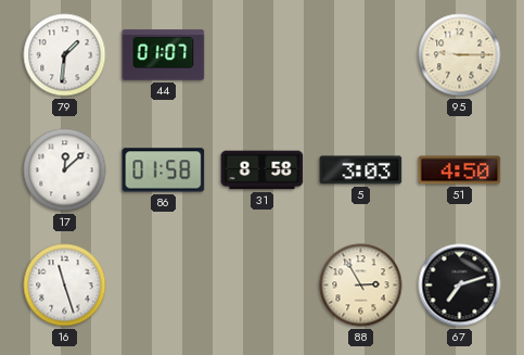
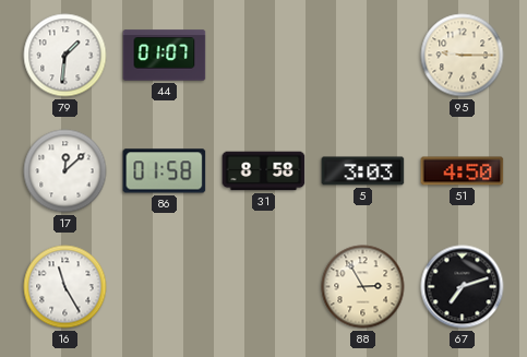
16: 11:27 -> 11:25 (65, 287)
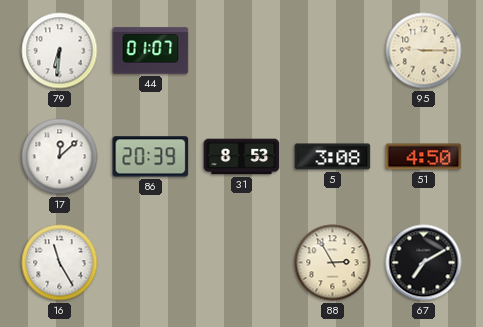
79: 1:31 -> 6:31 (60, 51)
86: 01:58 -> 20:39 (151, 157)
31: 8:58 -> 8:53 (242, 157)
5: 3:03 -> 3:08 (333, 157)
67: 7:12 -> 7:10 (424, 263)
